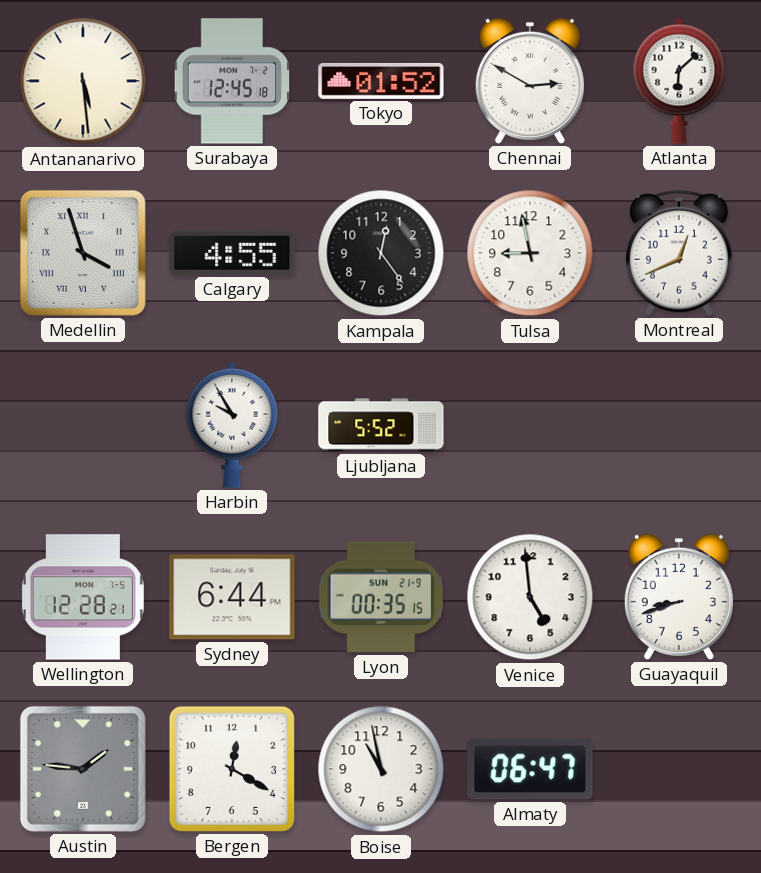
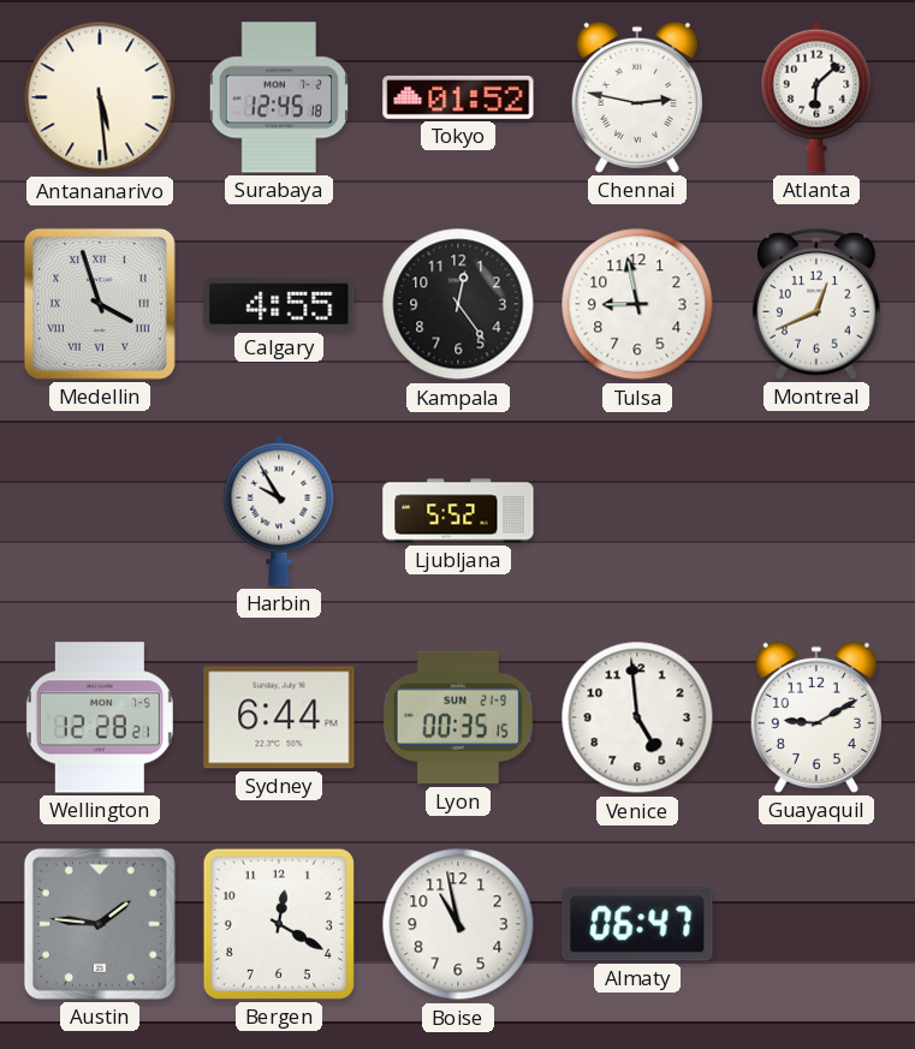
Chennai: 2:50 -> 2:47 (637, 97)
Guayaquil: 8:42 -> 9:10 (816, 717)
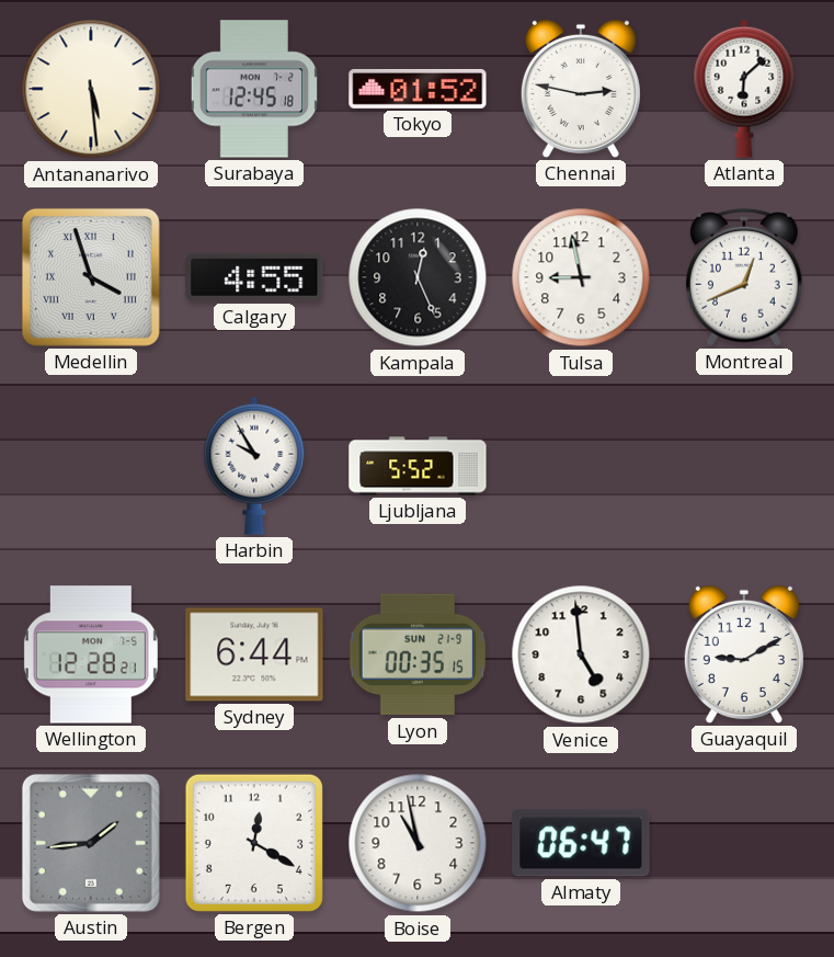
Kampala: 12:24 -> 12:26 (418, 277)
Austin: 1:46 -> 1:44 (91, 843)
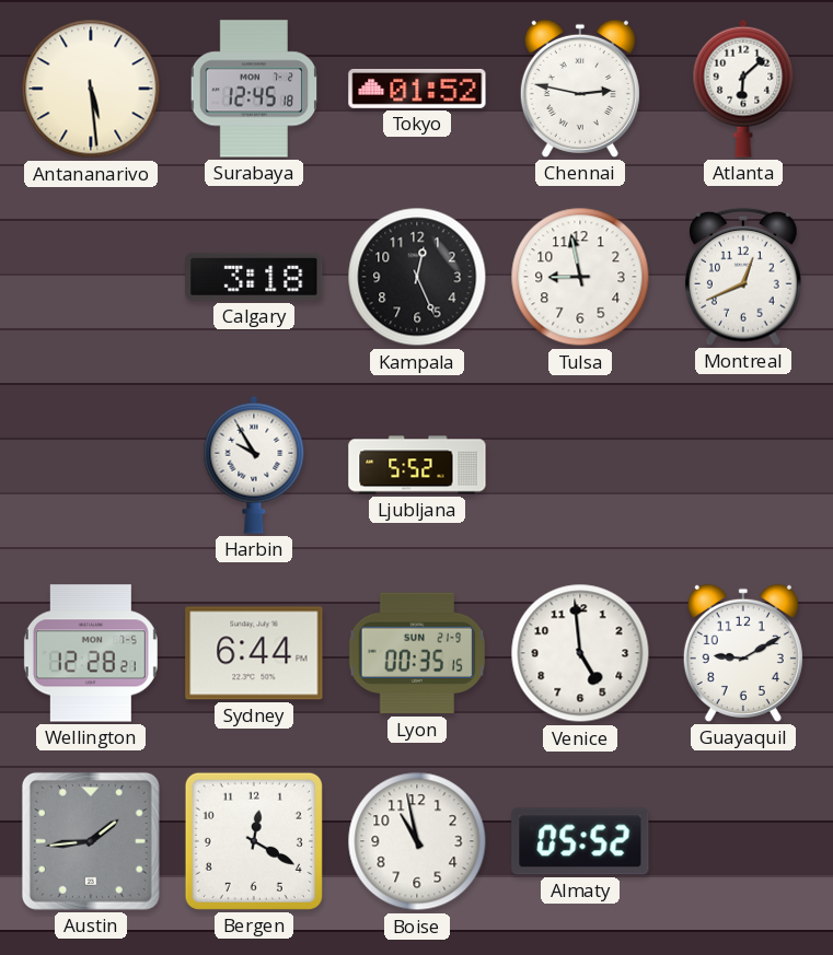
Medellin: 3:57 -> none (91, 277)
Calgary: 4:55 -> 3:18 (254, 277)
Almaty: 06:47 -> 05:52 (580, 841)
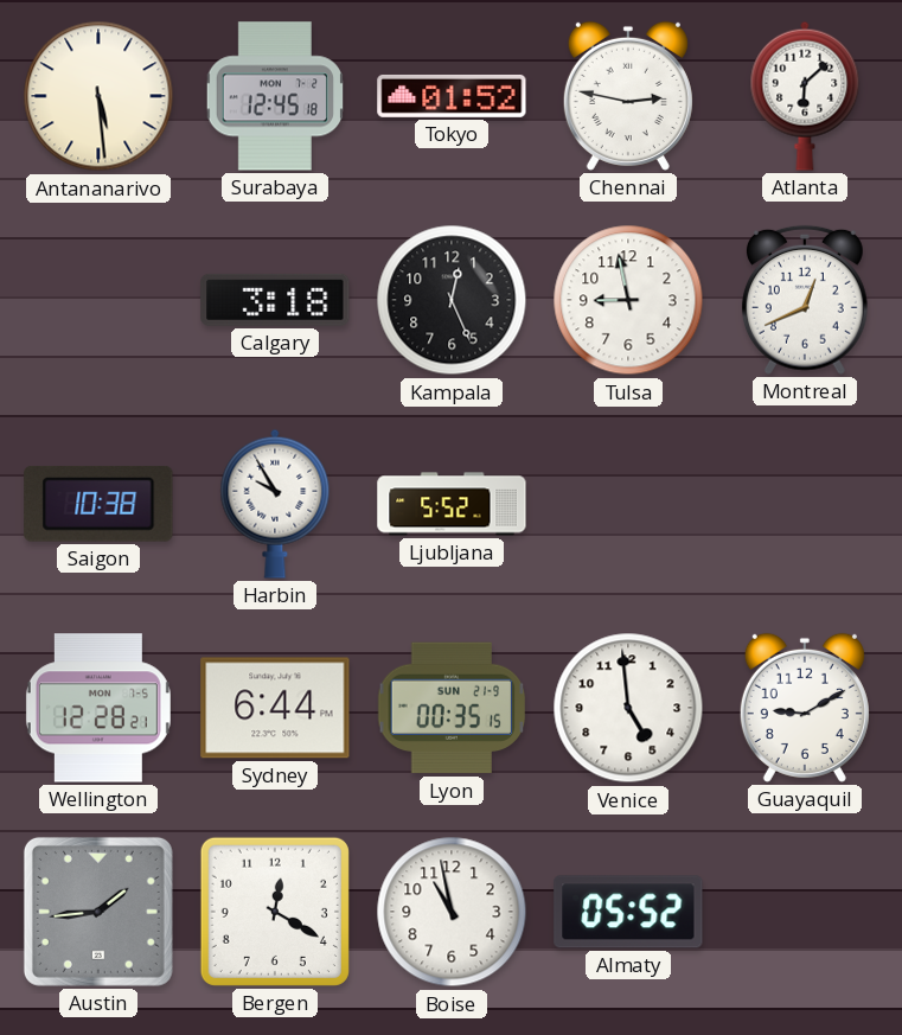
Saigon: none -> 10:38 (98, 504)
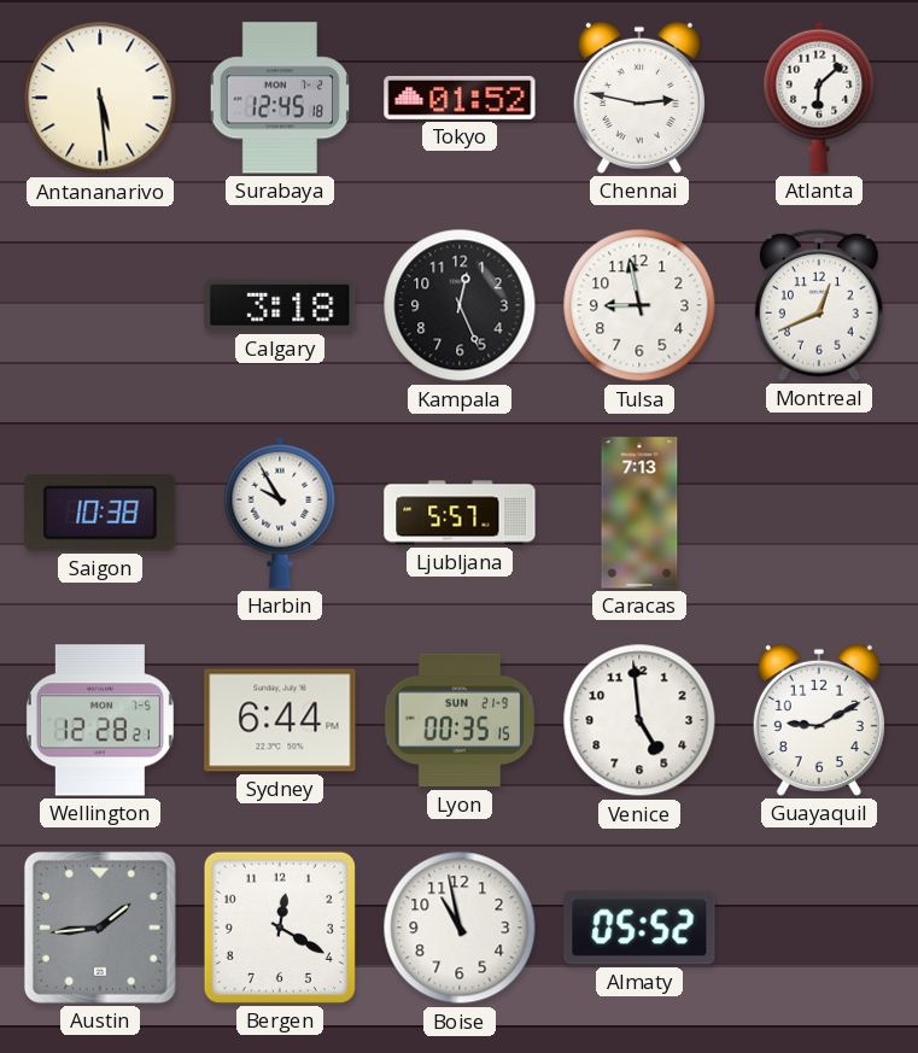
Ljubljana: 5:52 -> 5:57 (460, 513)
Caracas: none -> 7:13 (639, 513)
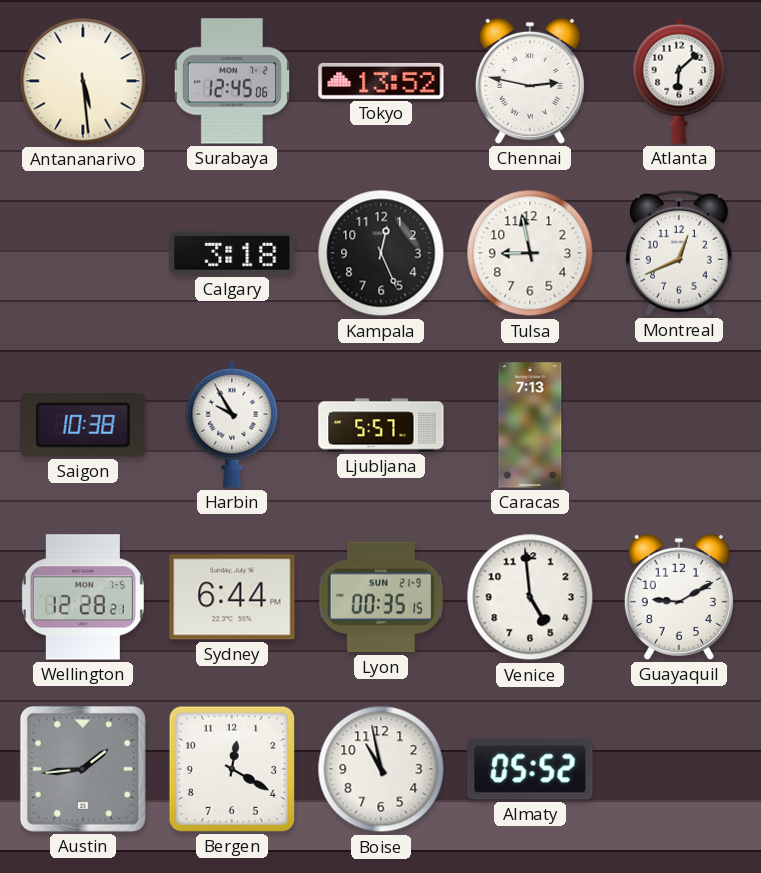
Surabaya: 12:45:18 -> 12:45:06 (231, 81)
Tokyo: 01:52 -> 13:52 (381, 81)
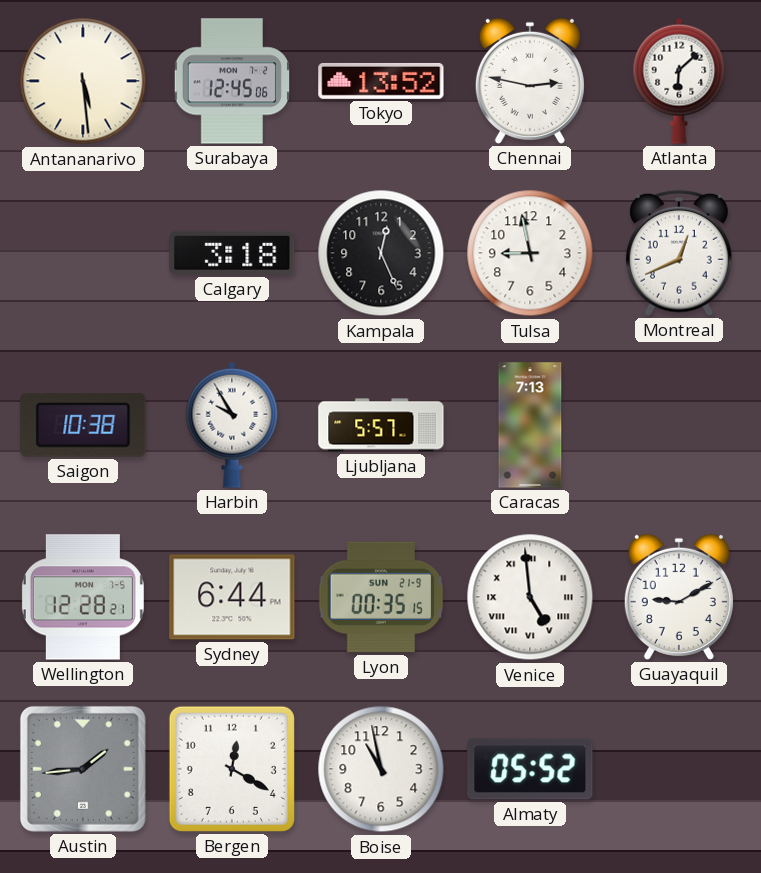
Venice numerals: Arabic -> Roman (530, 597)
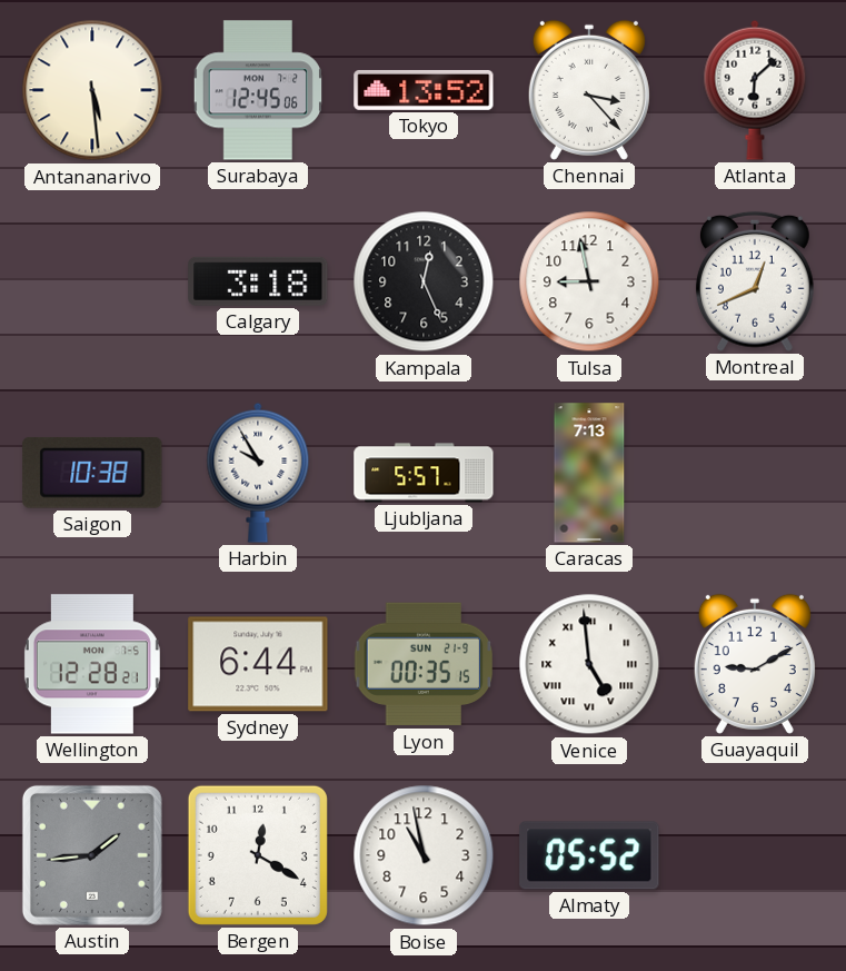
Chennai: 2:47 -> 3:23 (589, 90)
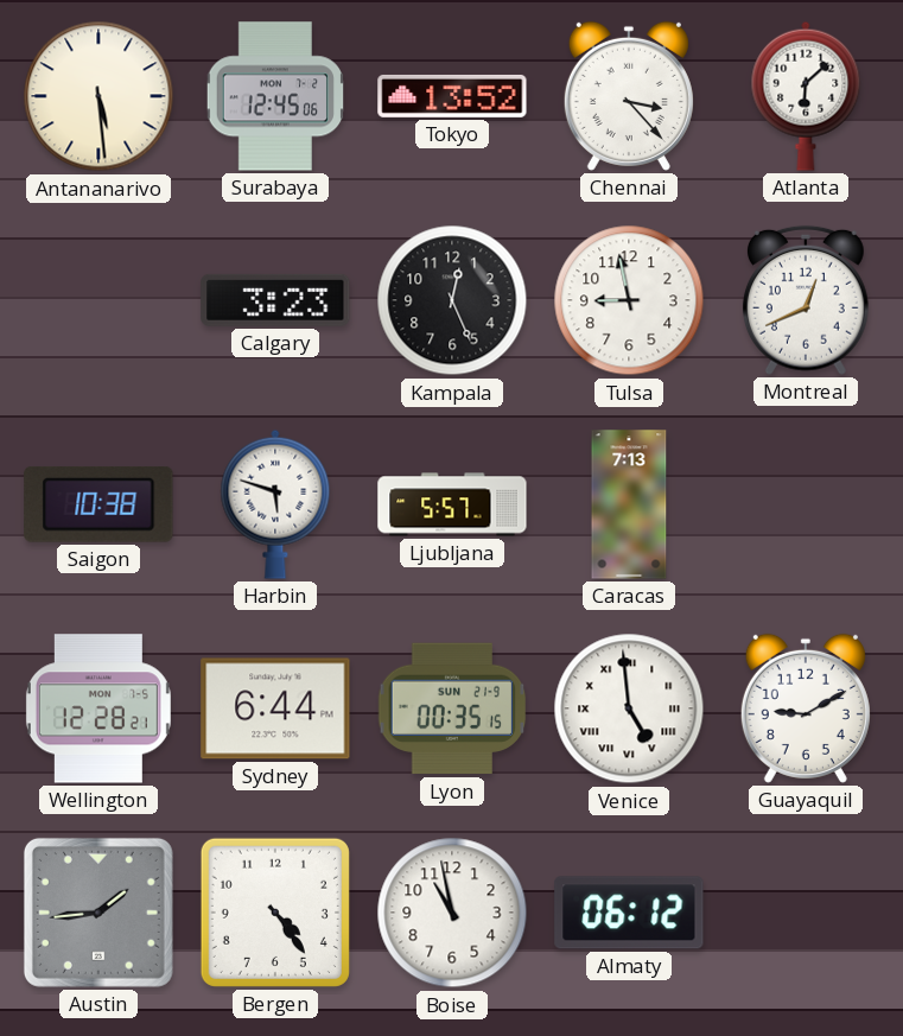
Calgary: 3:18 -> 3:23 (275, 300)
Harbin: 9:55 -> 5:48 (275, 504)
Bergen: 12:20 -> 4:24 (275, 913)
Almaty: 05:52 -> 06:12 (629, 913)
